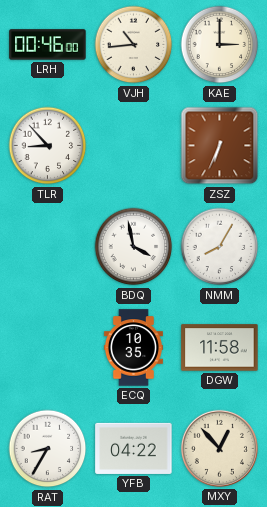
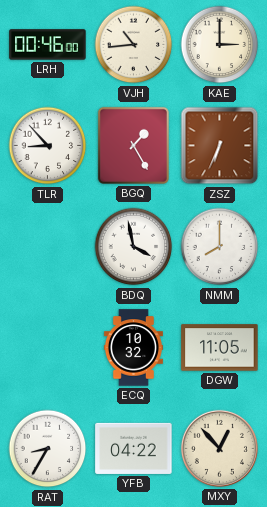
BGQ: none -> 1:25 (133, 145)
NMM: 8:05 -> 8:00 (220, 247)
ECQ: 10:35 -> 10:32 (133, 348)
DGW: 11:58 -> 11:05 (220, 348)
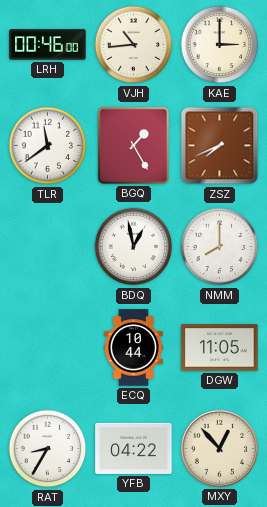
TLR: 8:53 -> 11:39 (48, 146)
ZSZ: 6:34 -> 7:41 (220, 146)
BDQ: 3:58 -> 12:58 (134, 247)
ECQ: 10:32 -> 10:44 (133, 348)
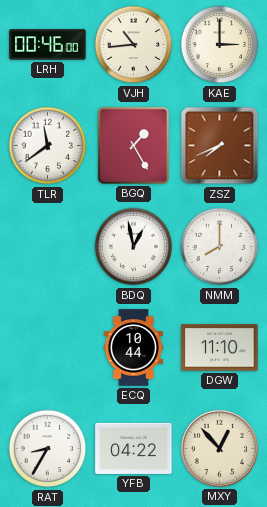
DGW: 11:05 -> 11:10 (220, 348)
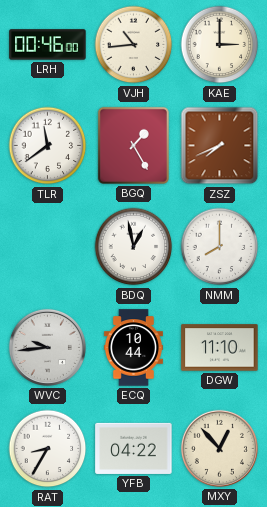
WVC: none -> 9:44 (47, 347)
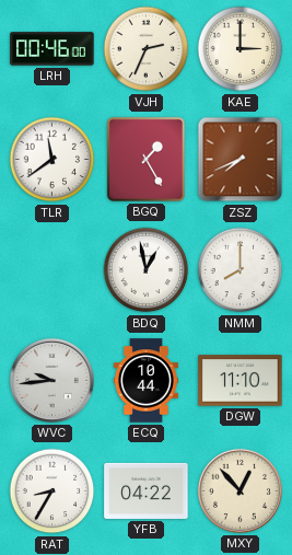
VJH: 10:44 -> 2:34 (147, 49)
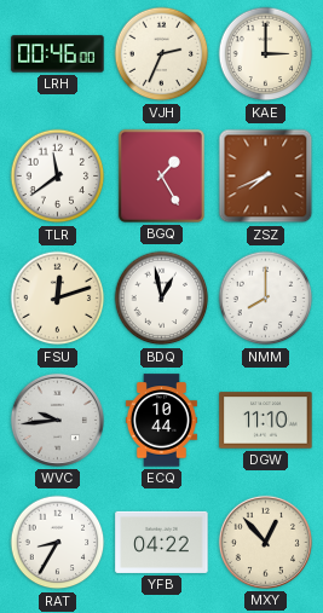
FSU: none -> 12:12 (58, 299)
